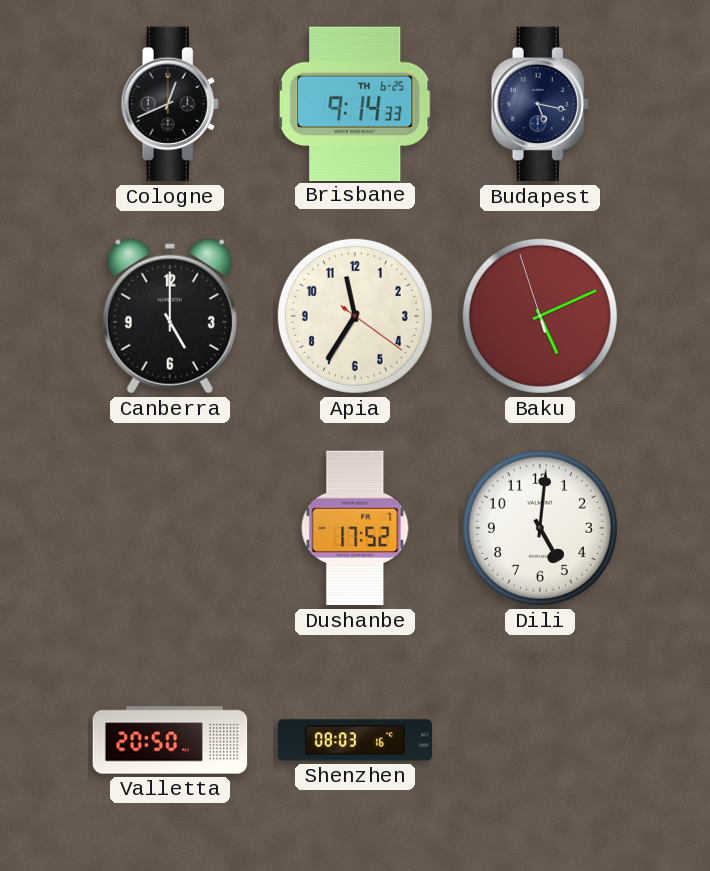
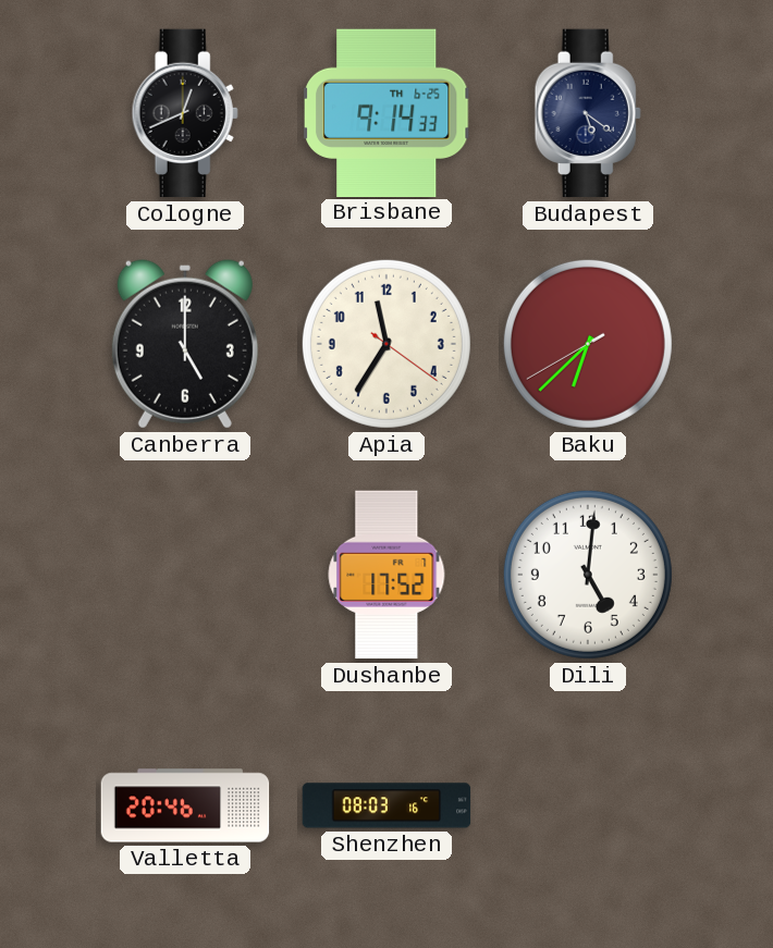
Budapest: 5:17 -> 5:21 (588, 113)
Baku: 5:10 -> 6:37 (588, 344)
Valletta: 20:50 -> 20:46 (185, 805)
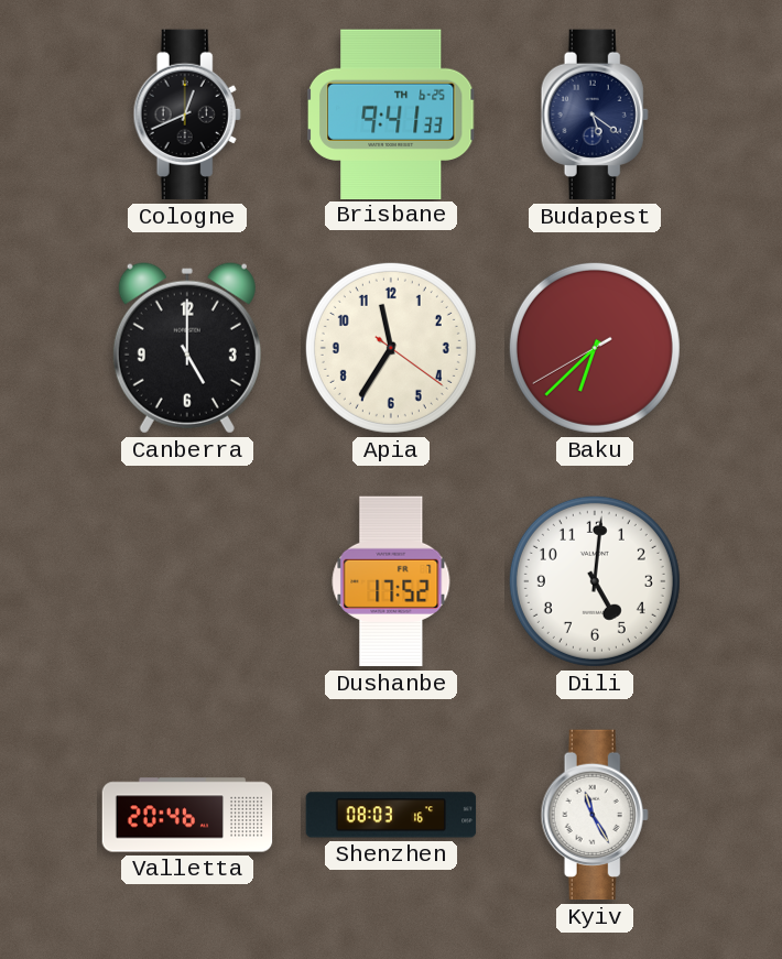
Brisbane: 9:14 -> 9:41 (391, 113)
Kyiv: none -> 11:25 (595, 815)
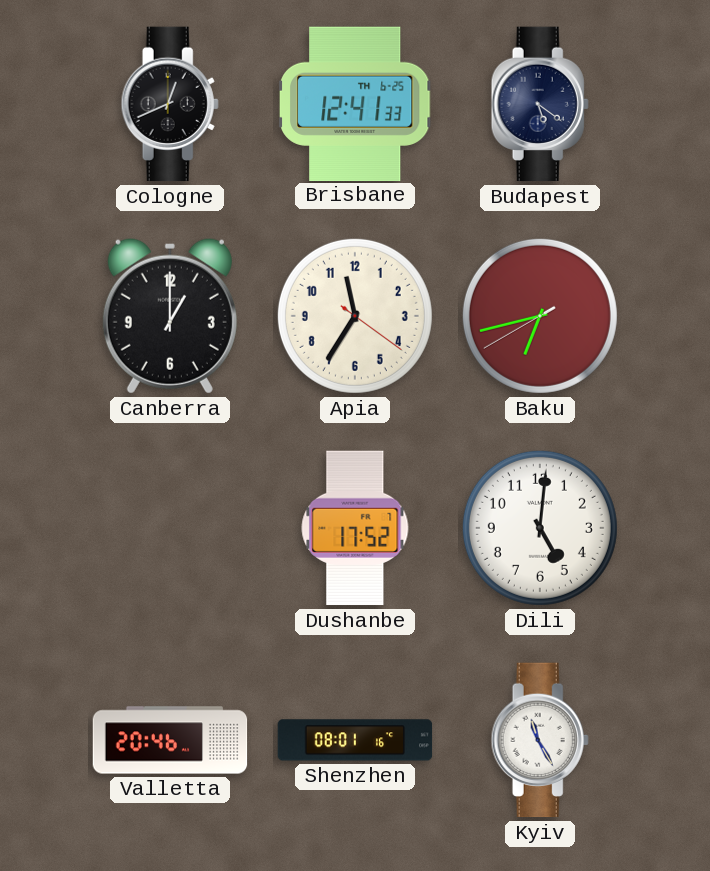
Brisbane: 9:41 -> 12:41 (355, 103)
Canberra: 5:00 -> 1:00 (170, 316)
Baku: 6:37 -> 6:42 (540, 316)
Shenzhen: 08:03 -> 08:01 (355, 740)
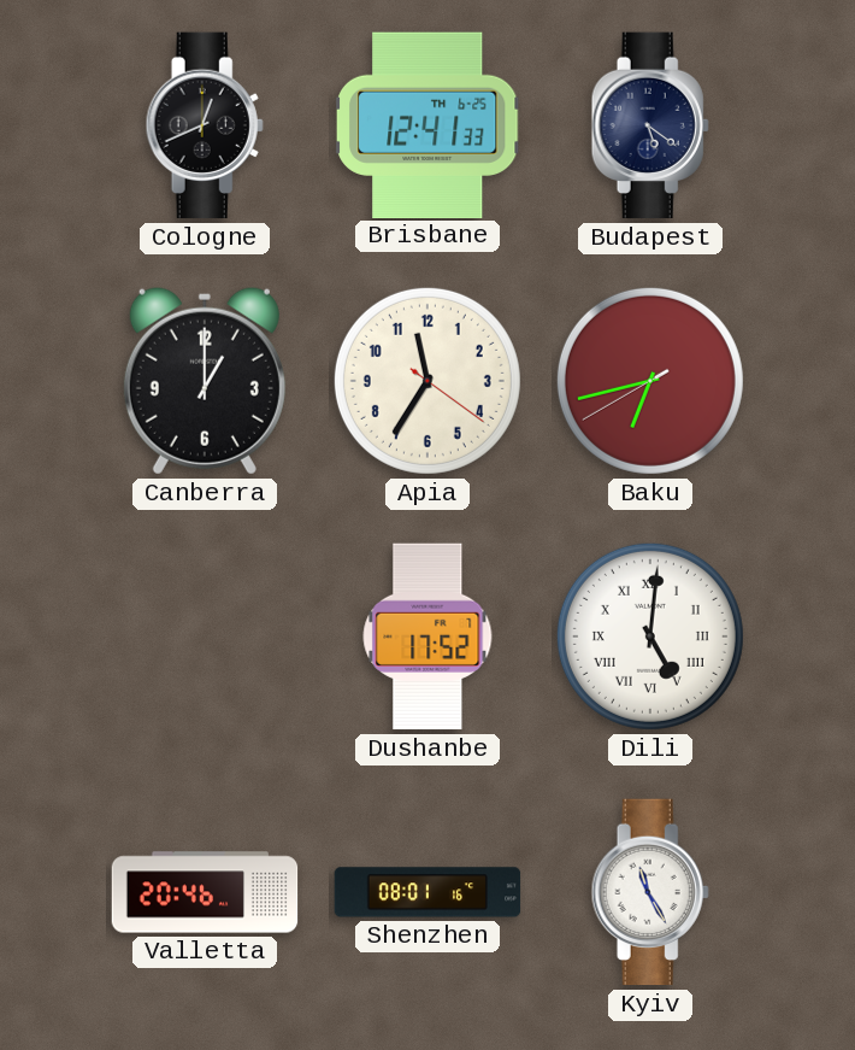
Dili numerals: Arabic -> Roman (650, 637)
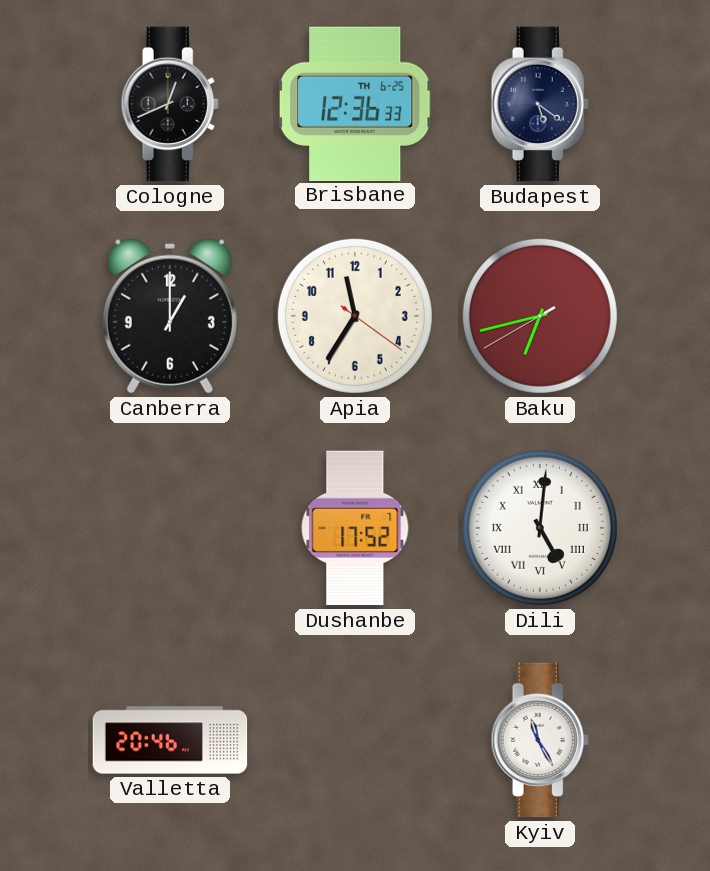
Brisbane: 12:41 -> 12:36 (355, 103)
Shenzhen: 08:01 -> none (427, 892)
